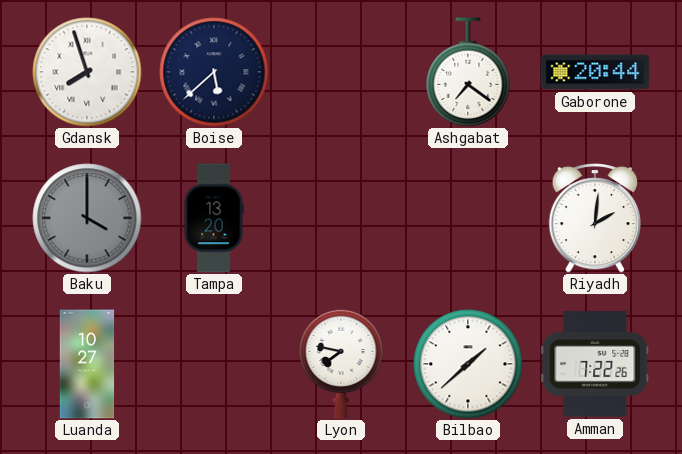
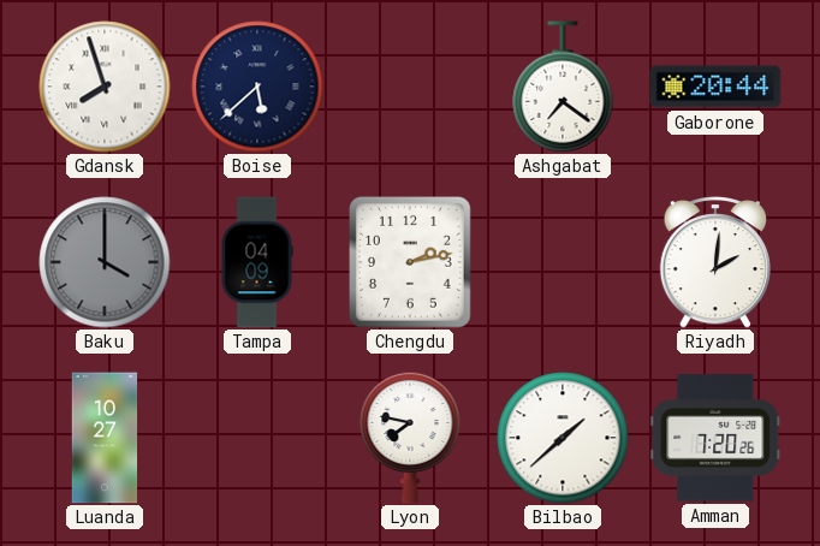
Tampa: 13:20 -> 04:09 (257, 262)
Chengdu: none -> 2:13 (410, 263)
Amman: 7:22 -> 7:20 (715, 438)
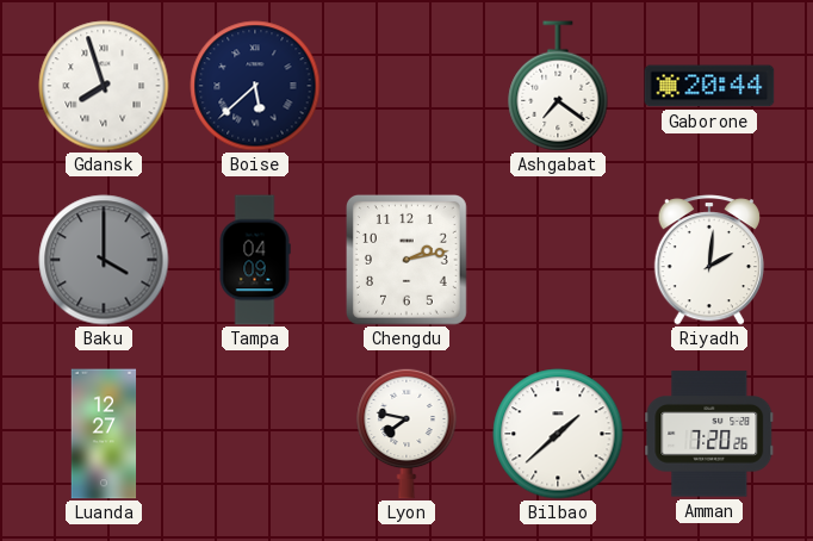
Luanda: 10:27 -> 12:27 (104, 434)
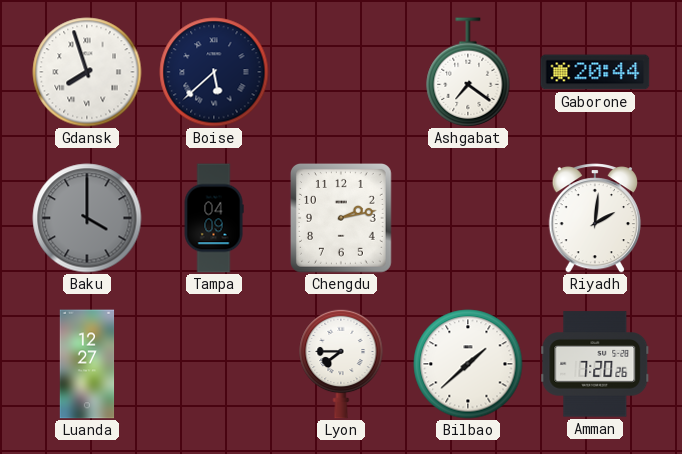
Lyon: 7:47 -> 7:45 (341, 364)
